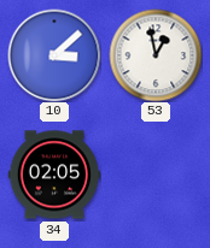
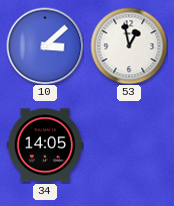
34: 02:05 -> 14:05 (44, 145)
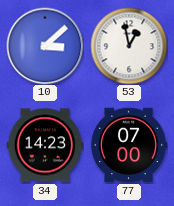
34: 14:05 -> 14:23 (44, 145)
77: none -> 07:00 (129, 145)
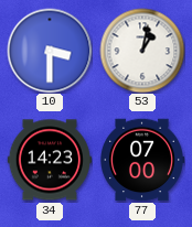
10: 3:08 -> 3:30 (50, 51)
53: 12:58 -> 1:02 (142, 51)
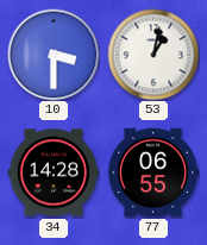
34: 14:23 -> 14:28 (52, 172)
77: 07:00 -> 06:55 (153, 172)
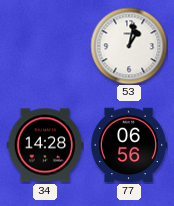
10: 3:30 -> none (54, 55)
77: 06:55 -> 06:56 (129, 145)
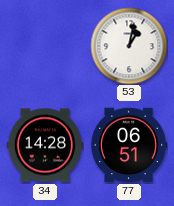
77: 06:56 -> 06:51 (129, 145)
